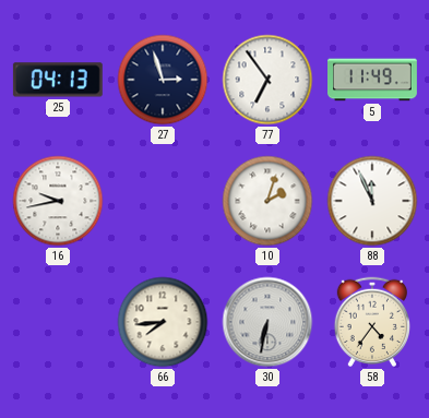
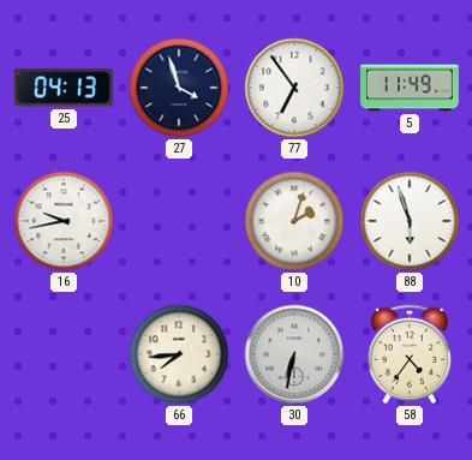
27: 2:57 -> 3:57 (179, 88)
88: 11:56 -> 5:57 (410, 221)
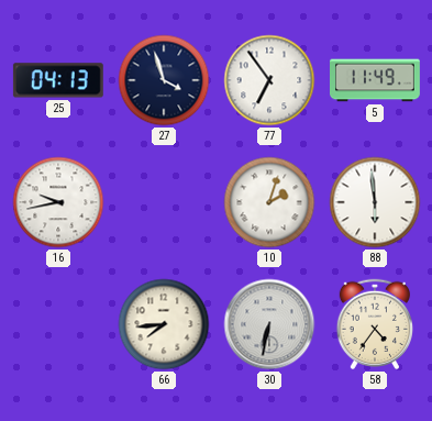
88: 5:57 -> 5:59 (375, 202)
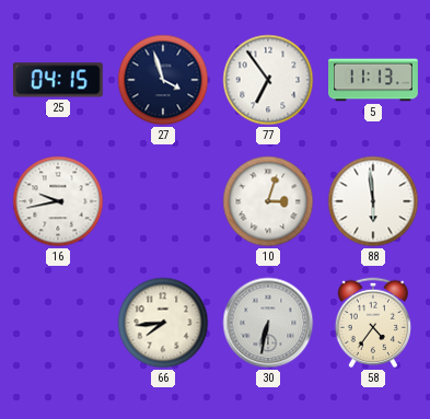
25: 04:13 -> 04:15 (58, 80)
5: 11:49 -> 11:13 (374, 80)
10: 2:03 -> 3:03 (268, 201)
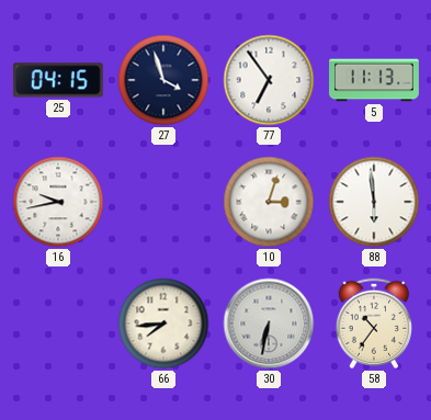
58: 4:36 -> 10:36 (373, 323)
